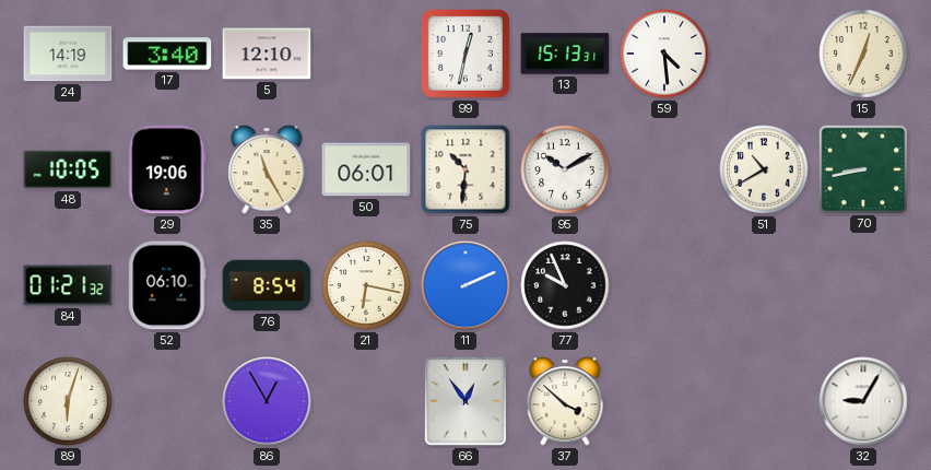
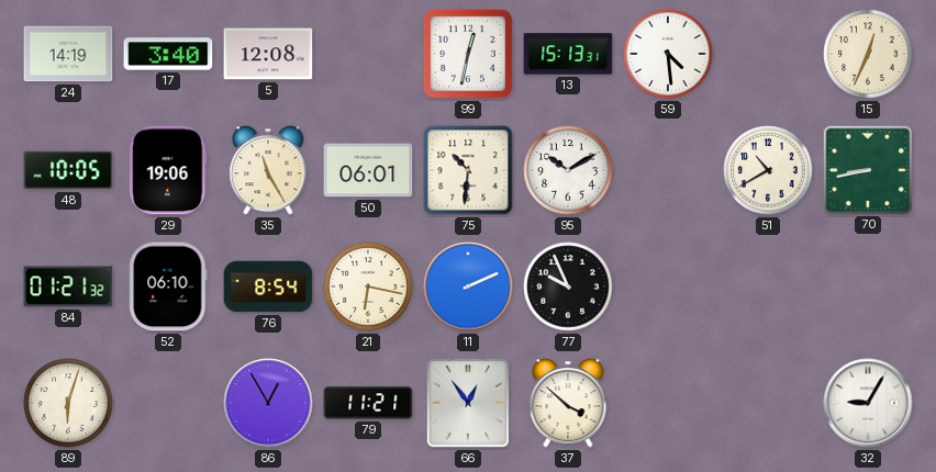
5: 12:10 -> 12:08 (268, 54)
79: none -> 11:21 (368, 403)
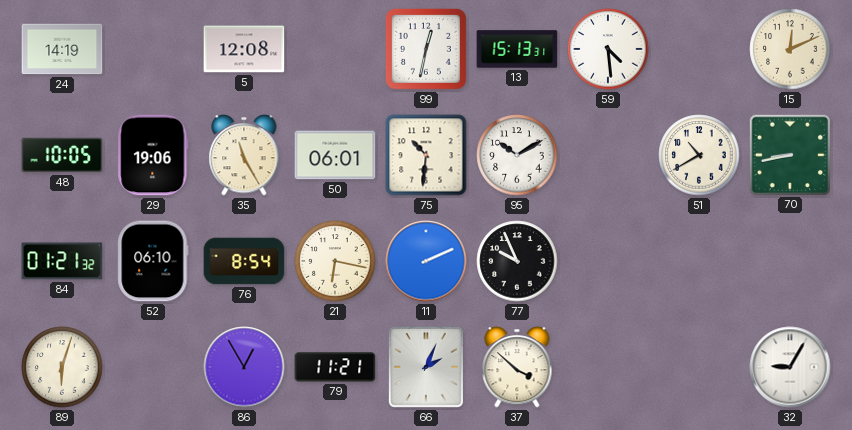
17: 3:40 -> none (168, 54)
15: 12:34 -> 12:11 (790, 49)
66: 12:54 -> 2:04 (426, 367)
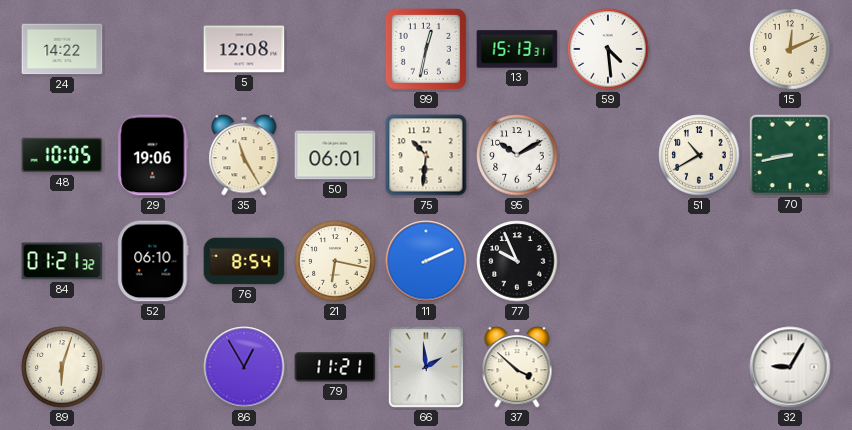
24: 14:19 -> 14:22 (62, 49)
66: 2:04 -> 1:59 (426, 367)
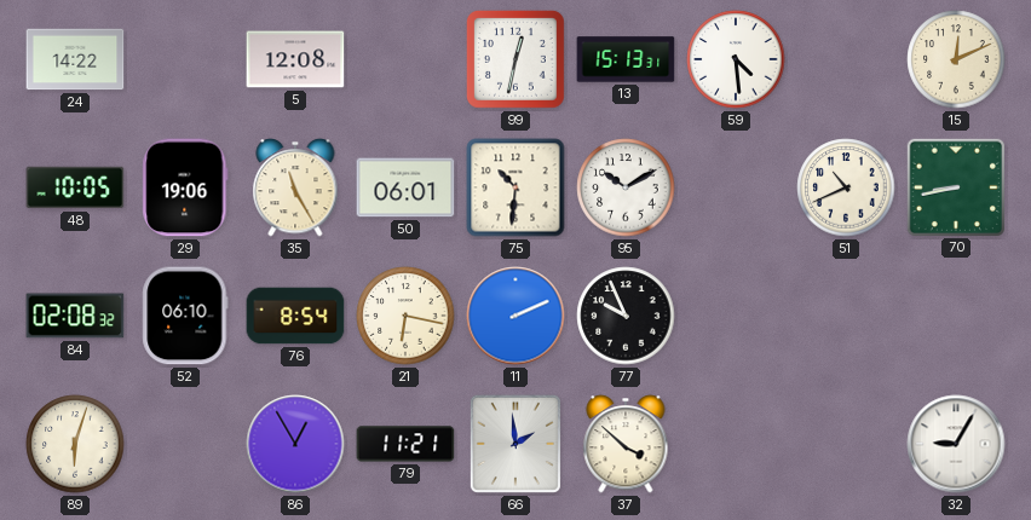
51: 10:40 -> 10:41 (846, 187)
84: 01:21 -> 02:08 (75, 316)
